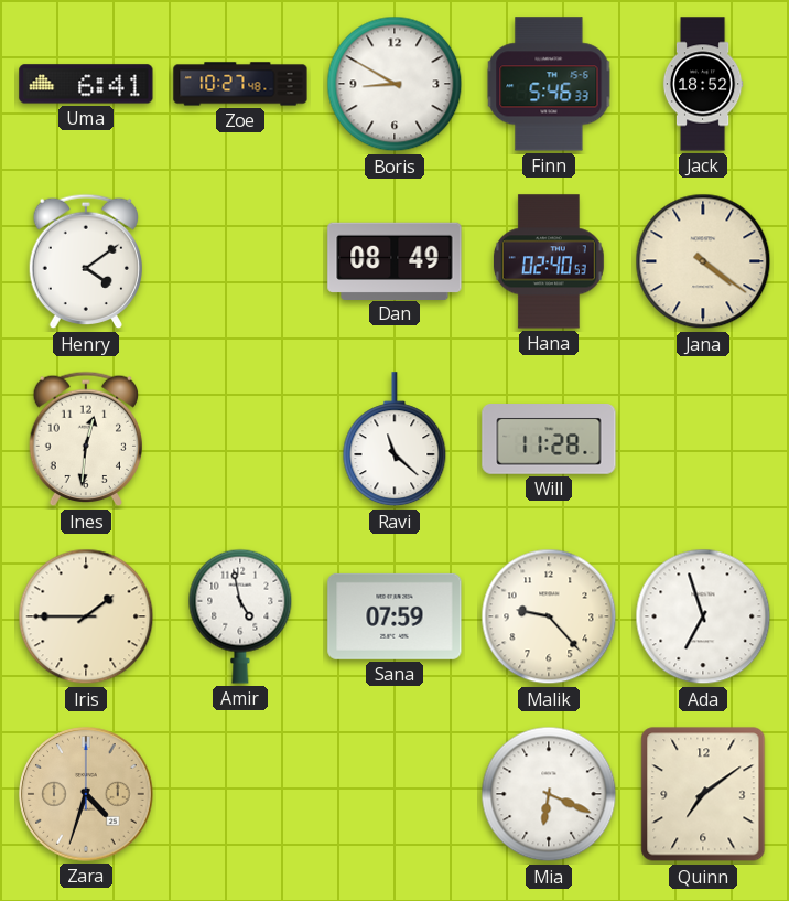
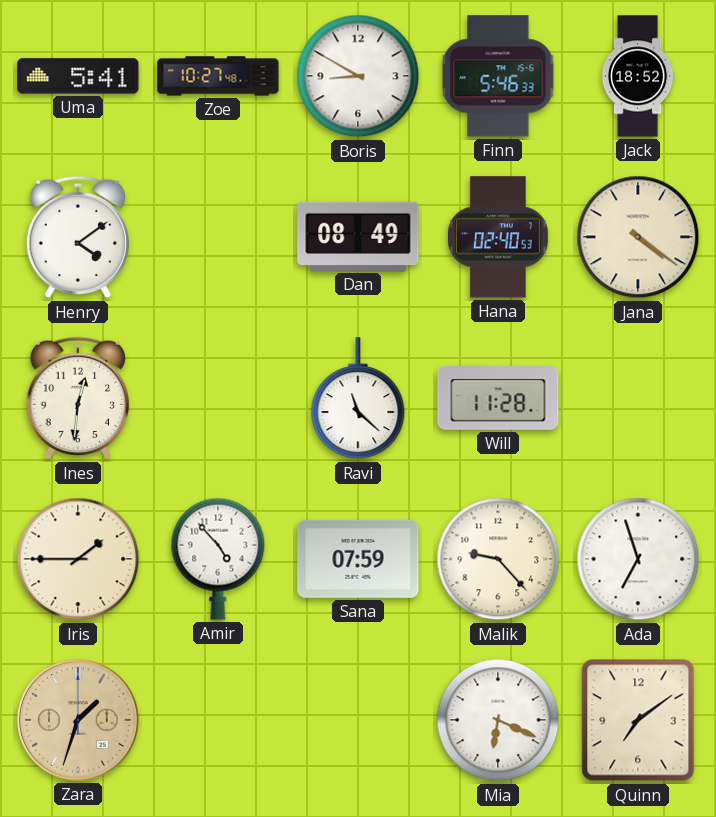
Uma: 6:41 -> 5:41 (78, 76)
Amir: 4:58 -> 4:53 (218, 559)
Zara: 4:33 -> 1:33 (78, 720)
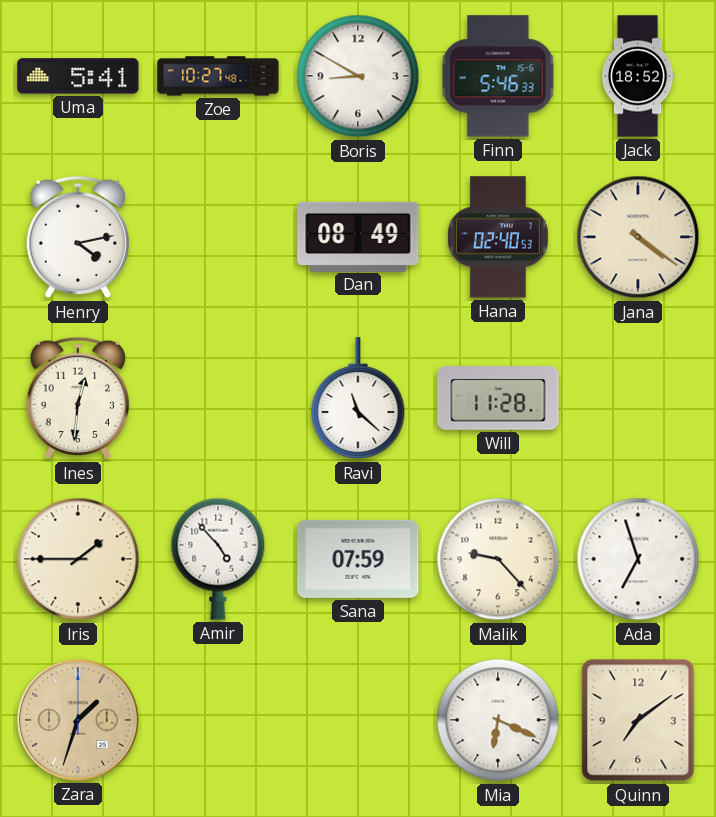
Henry: 4:09 -> 4:13 (77, 237)
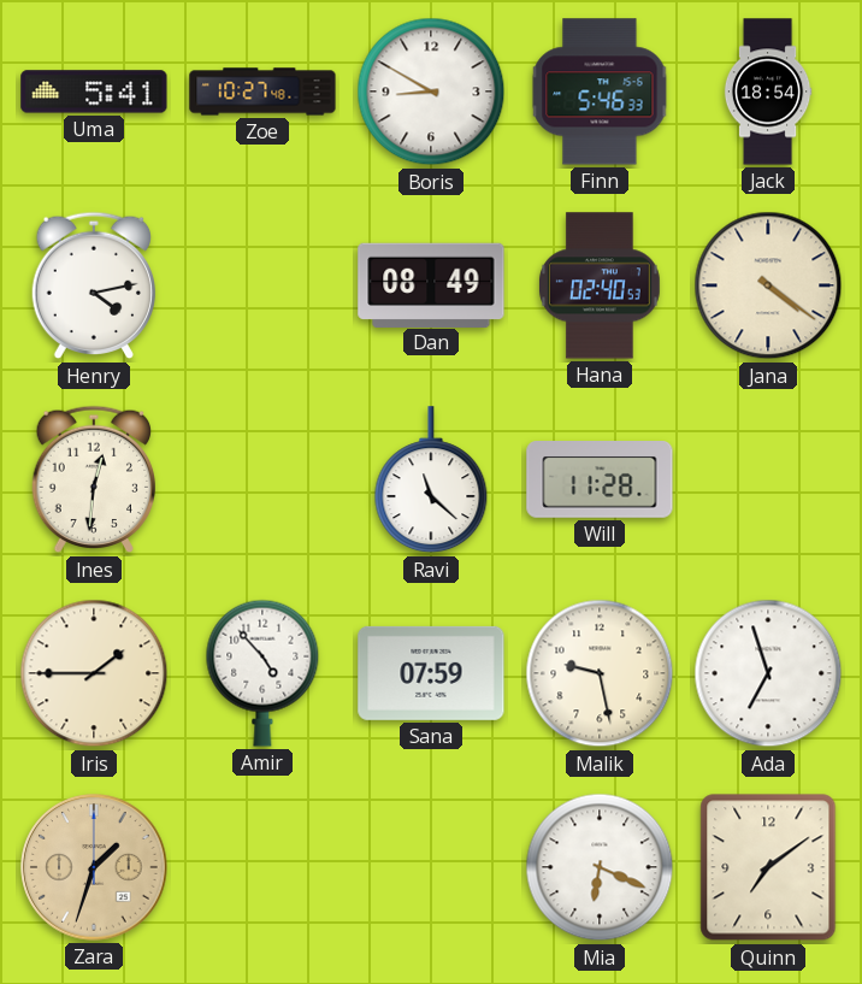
Jack: 18:52 -> 18:54 (768, 92)
Malik: 9:23 -> 9:28 (600, 673)
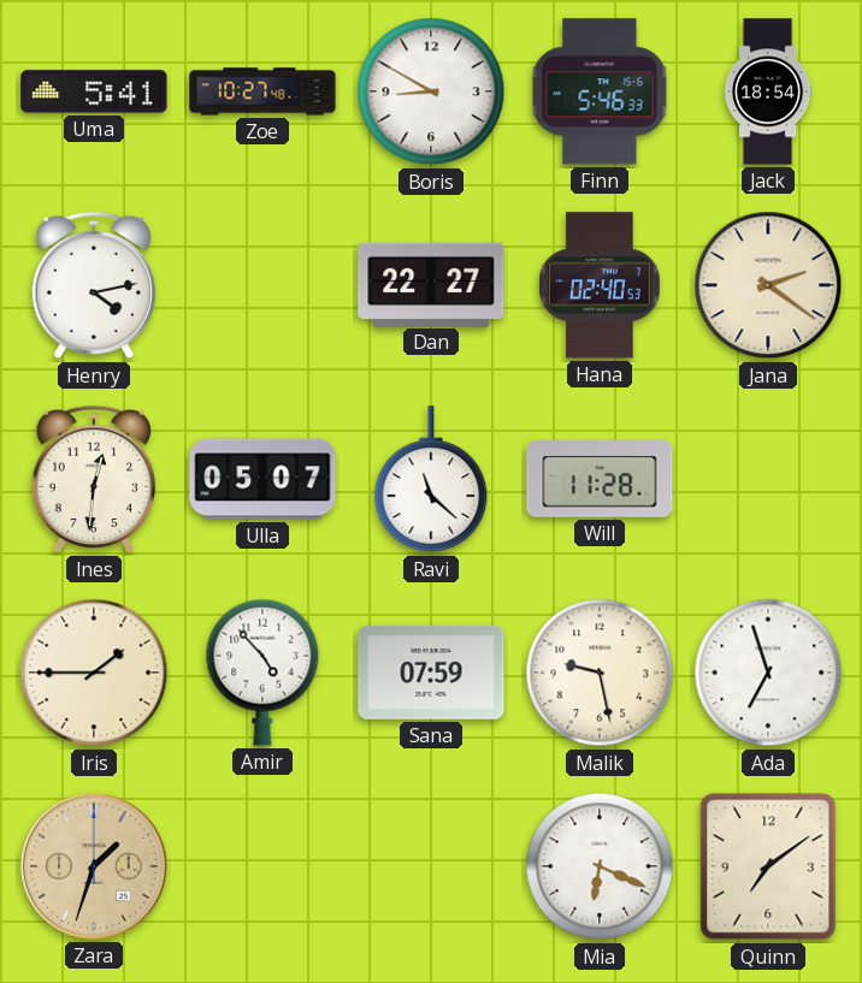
Dan: 08:49 -> 22:27 (431, 284)
Jana: 4:21 -> 2:21 (768, 285)
Ulla: none -> 05:07 (262, 479)
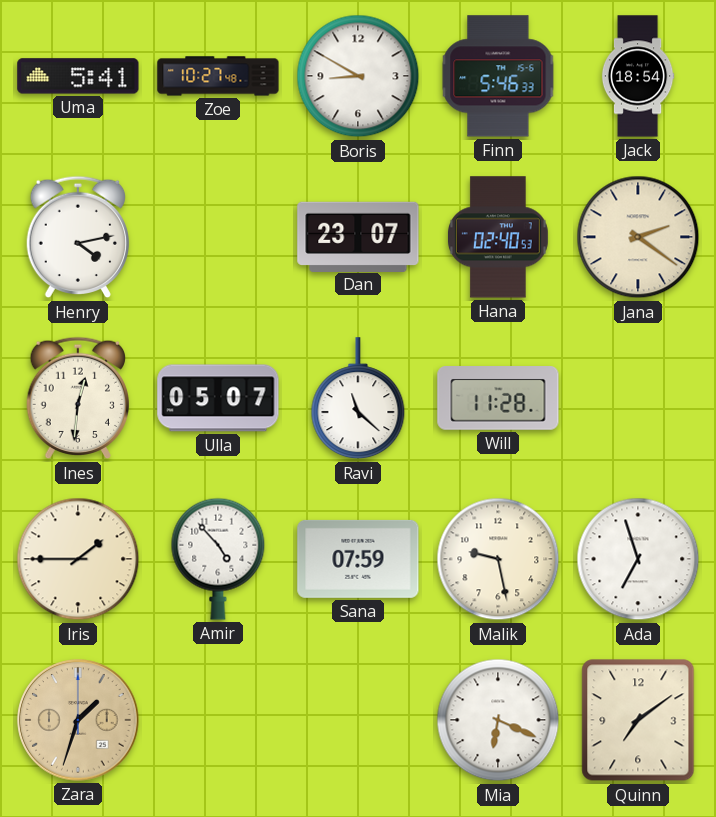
Dan: 22:27 -> 23:07 (358, 236)
